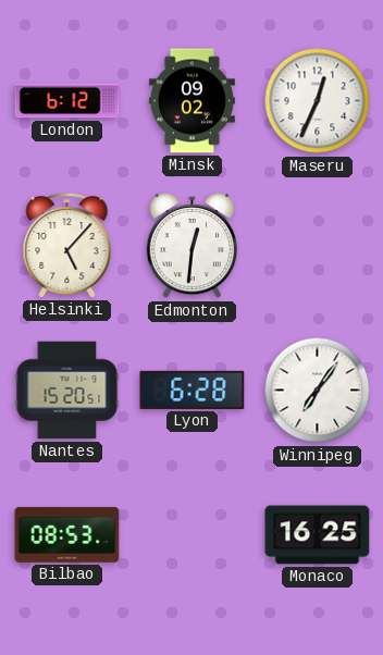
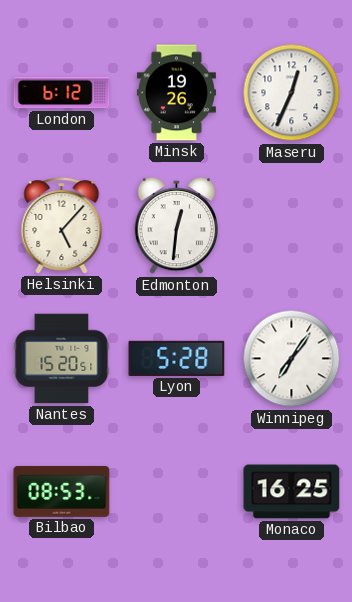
Minsk: 09:02 -> 19:26 (176, 93)
Lyon: 6:28 -> 5:28 (177, 358)
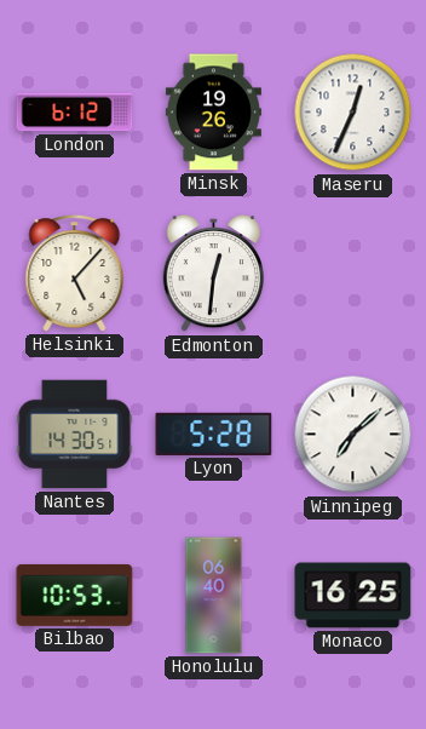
Nantes: 15:20 -> 14:30 (75, 435)
Winnipeg: 7:06 -> 7:08 (353, 435)
Bilbao: 08:53 -> 10:53 (75, 595)
Honolulu: none -> 06:40 (214, 596)
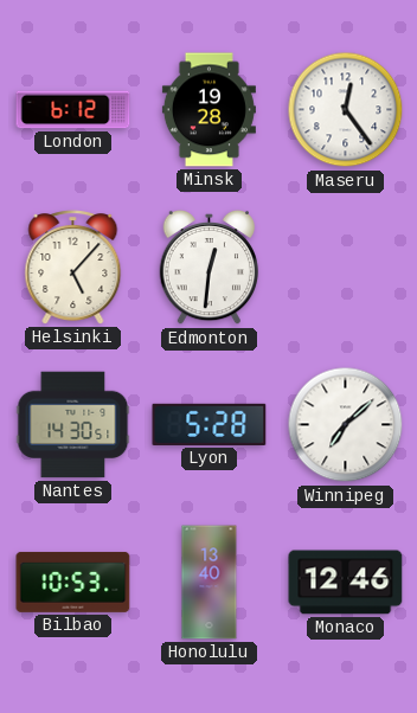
Minsk: 19:26 -> 19:28 (208, 110)
Maseru: 12:34 -> 12:24 (346, 110)
Honolulu: 06:40 -> 13:40 (210, 583)
Monaco: 16:25 -> 12:46 (346, 583)
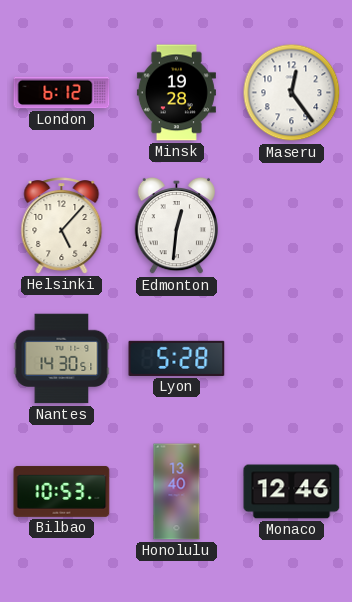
Winnipeg: 7:08 -> none (346, 425)
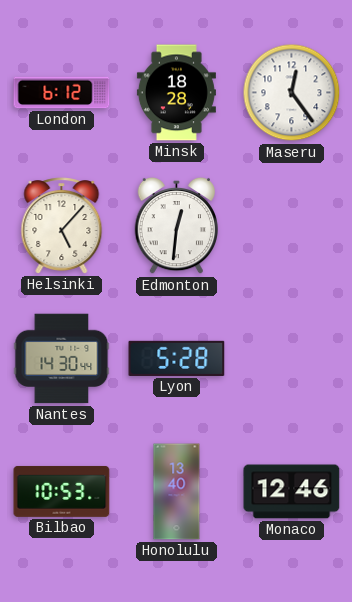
Minsk: 19:28 -> 18:28 (176, 93)
Nantes: 14:30:51 -> 14:30:44 (62, 359)
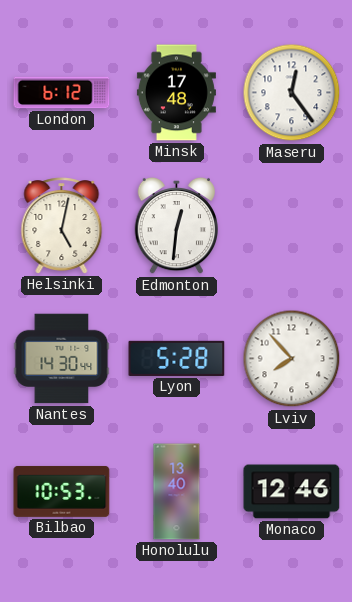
Minsk: 18:28 -> 17:48 (176, 93)
Helsinki: 5:07 -> 5:02 (62, 226)
Lviv: none -> 7:53 (292, 359)
